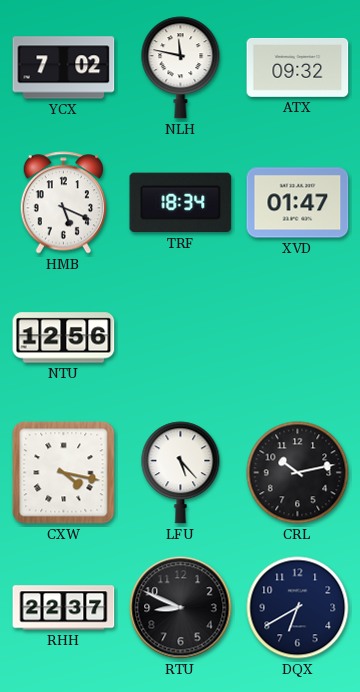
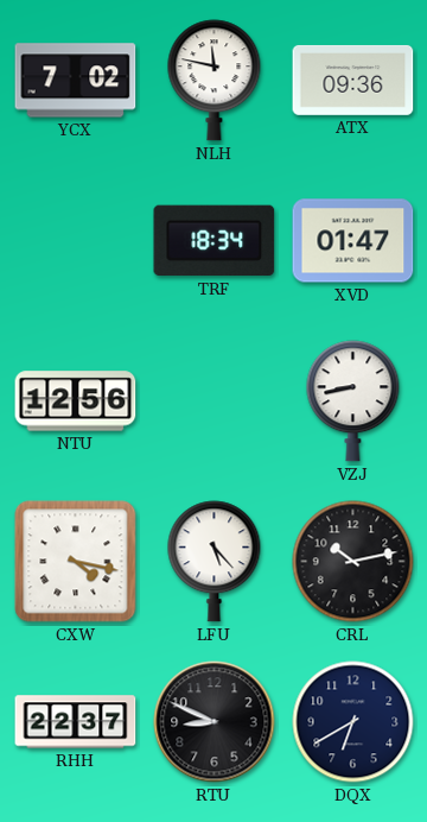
ATX: 09:32 -> 09:36 (353, 80)
HMB: 5:19 -> none (64, 203)
VZJ: none -> 8:43 (353, 401)
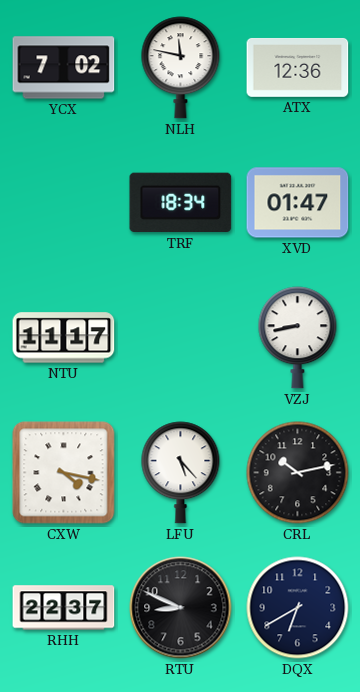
ATX: 09:36 -> 12:36 (298, 67)
NTU: 12:56 -> 11:17 (64, 338)
